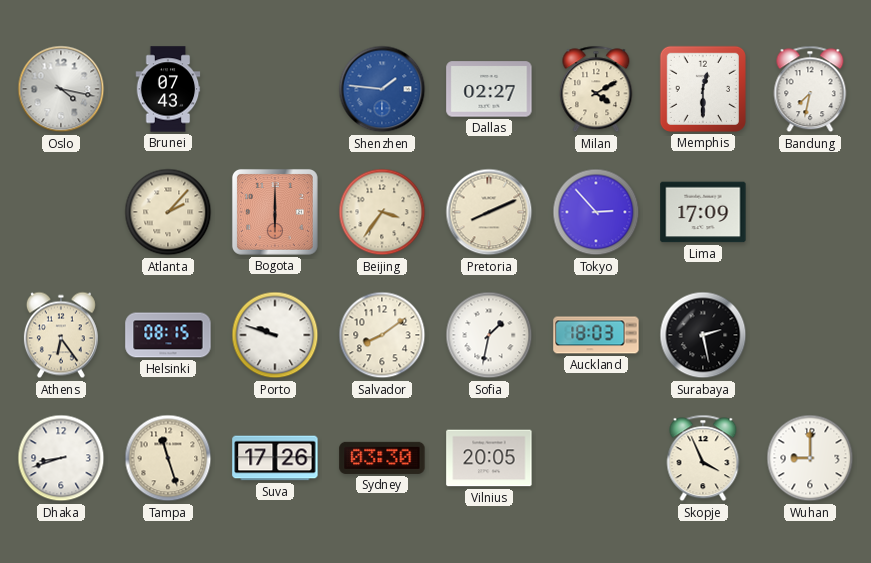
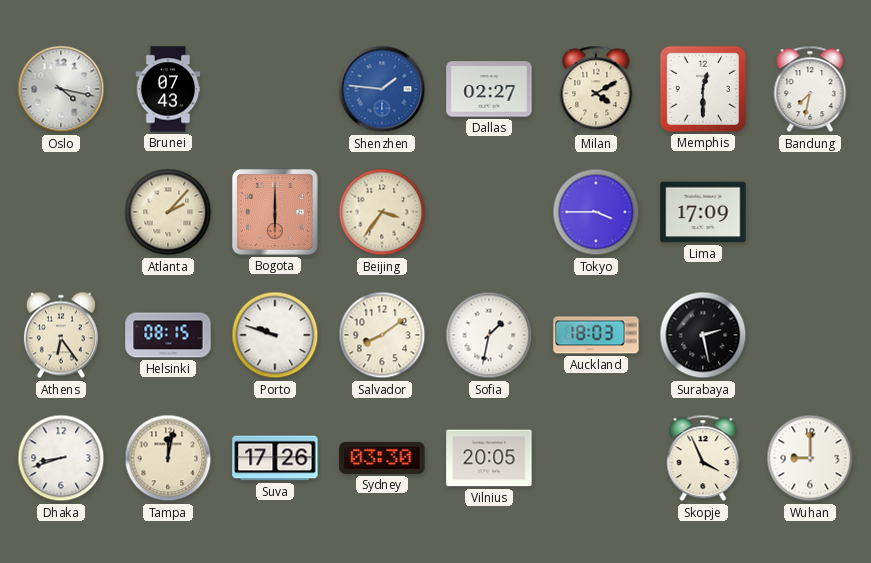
Pretoria: 8:11 -> none (489, 212)
Tokyo: 2:53 -> 3:45 (596, 212)
Tampa: 11:27 -> 12:02 (168, 458)
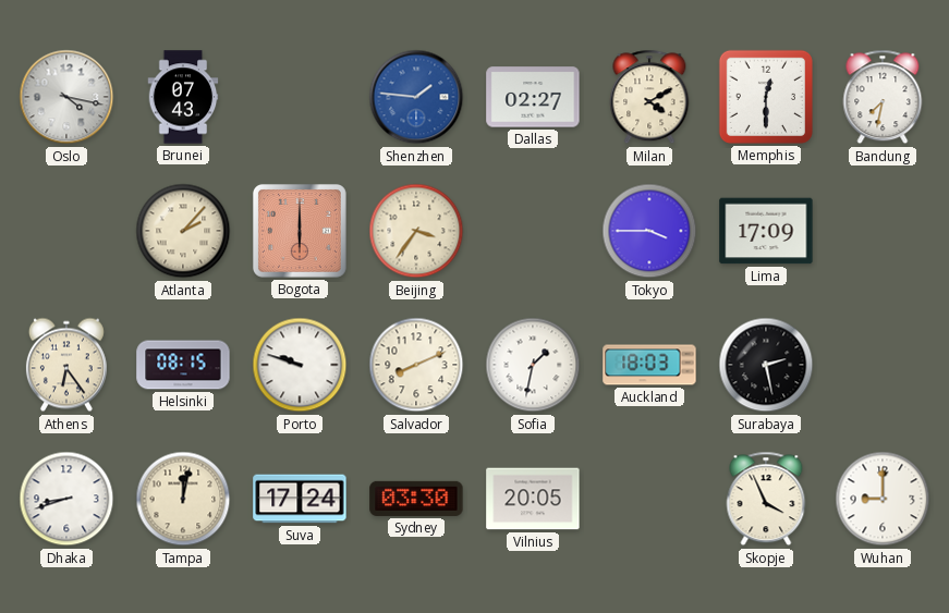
Salvador: 8:09 -> 8:11 (416, 365)
Suva: 17:26 -> 17:24 (300, 499)
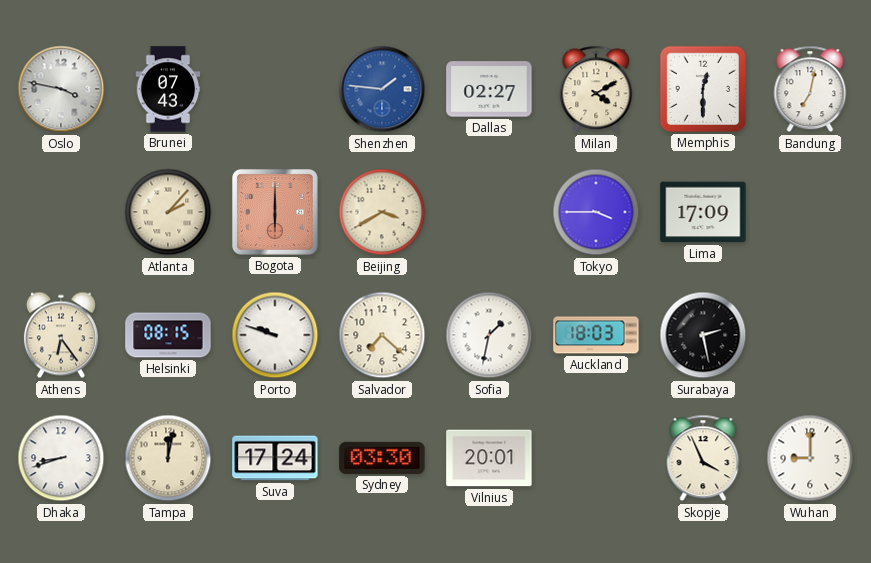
Oslo: 4:17 -> 3:47 (61, 89)
Bandung: 7:32 -> 7:02 (810, 89)
Beijing: 3:36 -> 3:40 (382, 212)
Salvador: 8:11 -> 7:22 (382, 335)
Vilnius: 20:05 -> 20:01 (489, 458)
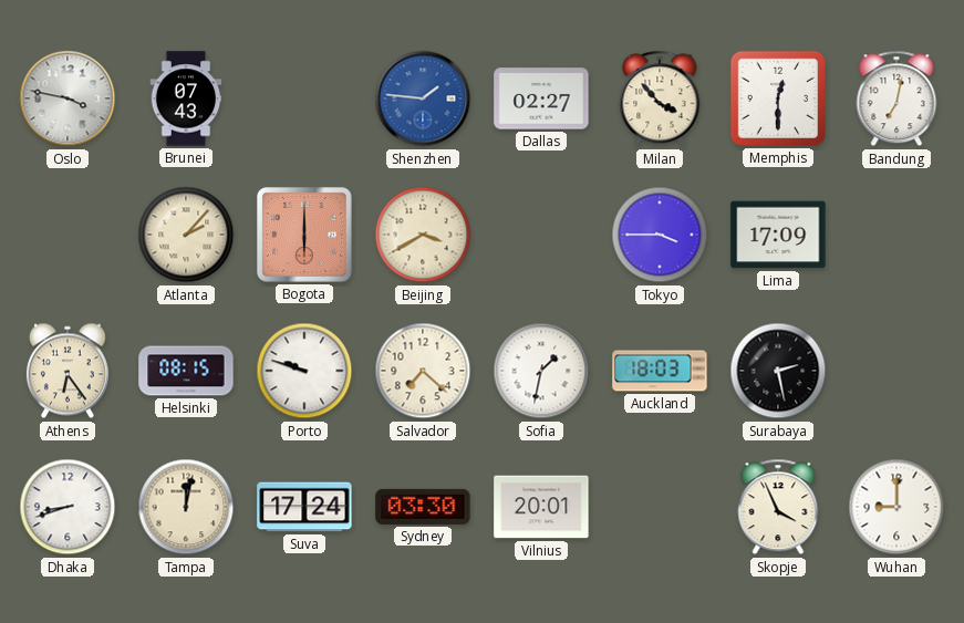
Milan: 4:10 -> 3:53 (660, 98)
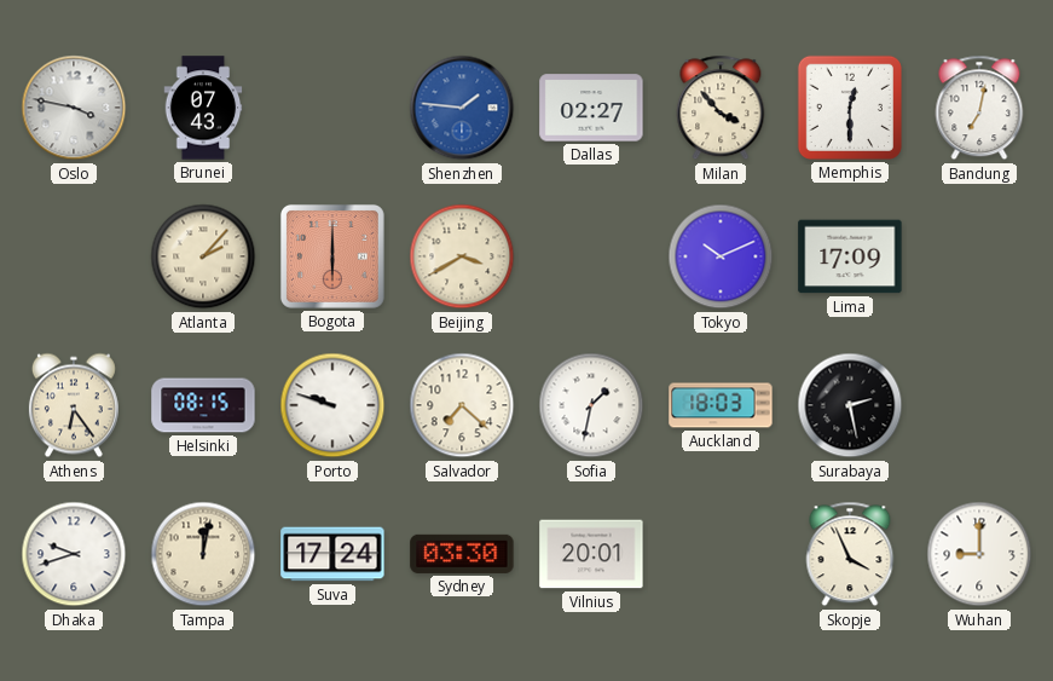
Tokyo: 3:45 -> 10:11 (721, 256)
Dhaka: 8:42 -> 9:42 (74, 554)
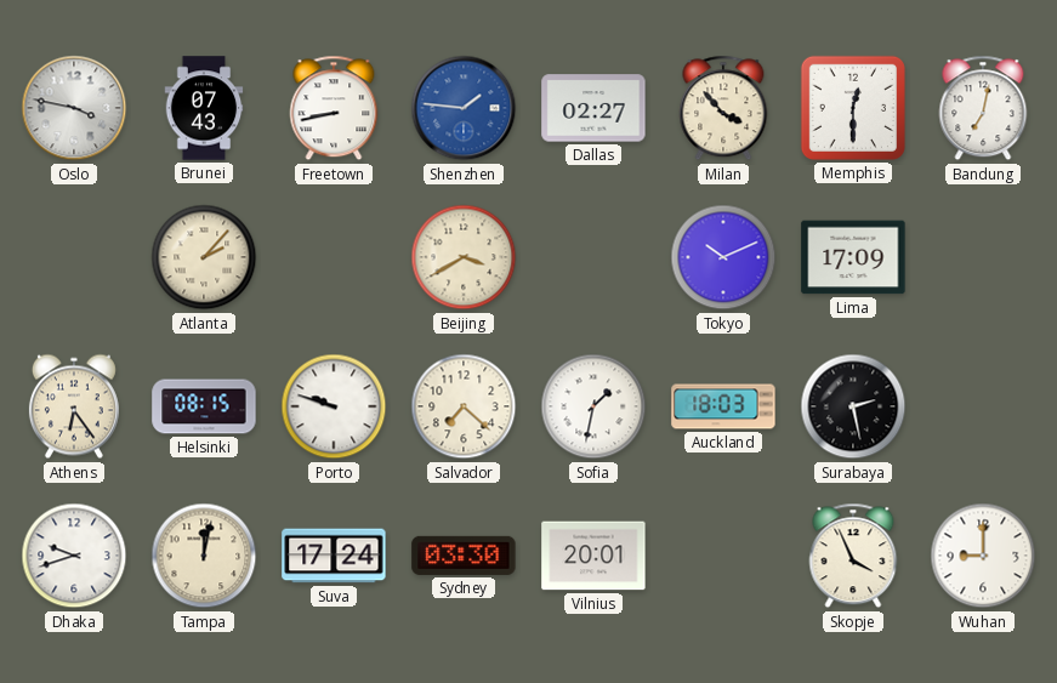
Freetown: none -> 8:43 (334, 108)
Bogota: 6:00 -> none (332, 256)
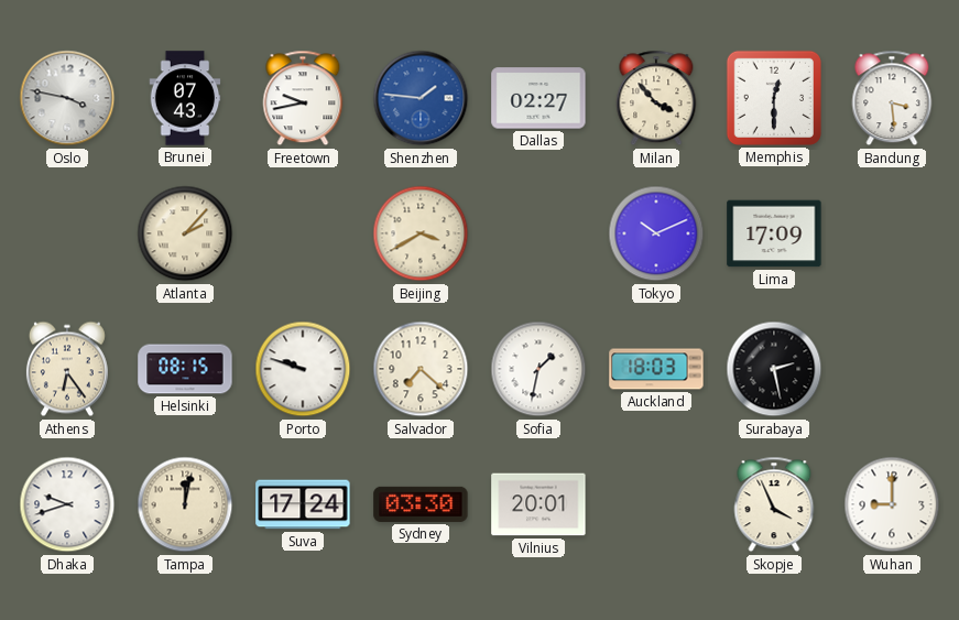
Freetown: 8:43 -> 9:43 (303, 98)
Bandung: 7:02 -> 3:29 (892, 98)
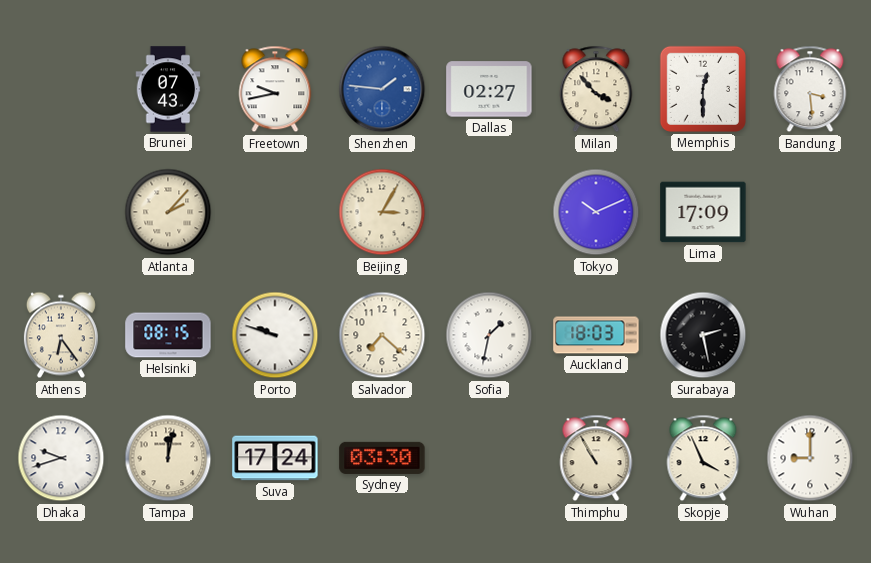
Oslo: 3:47 -> none (67, 98)
Beijing: 3:40 -> 3:05 (382, 212)
Vilnius: 20:01 -> none (538, 504)
Thimphu: none -> 10:55 (596, 458)
